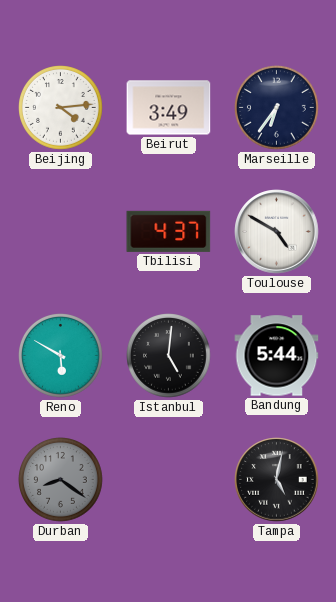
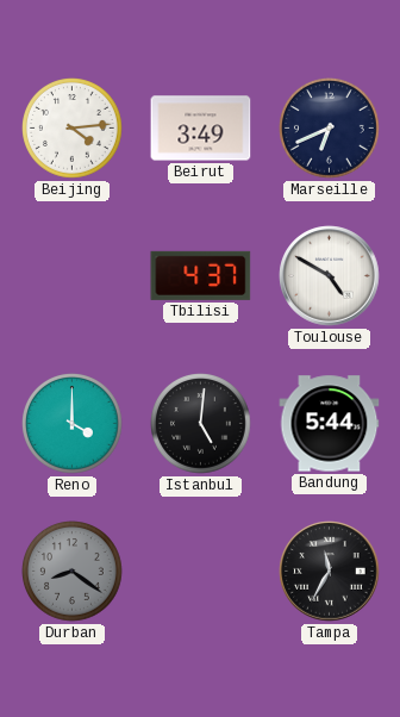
Marseille: 6:36 -> 6:41 (330, 129)
Reno: 5:50 -> 4:00 (73, 424)
Tampa: 5:02 -> 11:35 (330, 572)
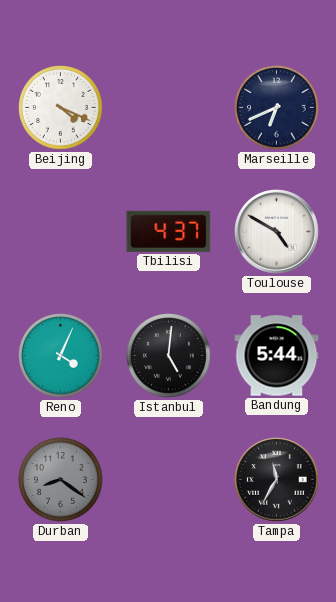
Beijing: 4:14 -> 4:19 (61, 108)
Beirut: 3:49 -> none (201, 129)
Reno: 4:00 -> 4:04 (61, 356)
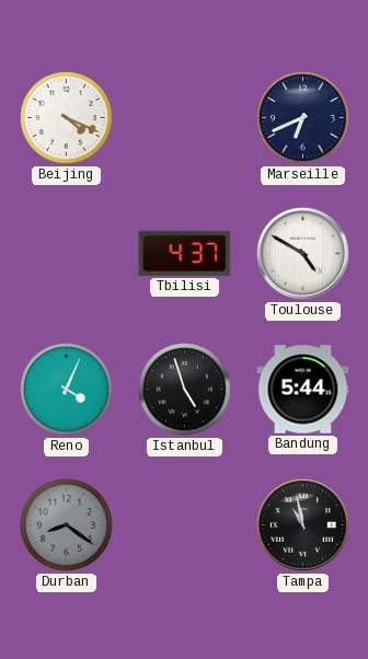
Istanbul: 5:01 -> 4:57 (185, 390)
Tampa: 11:35 -> 10:58 (303, 525)
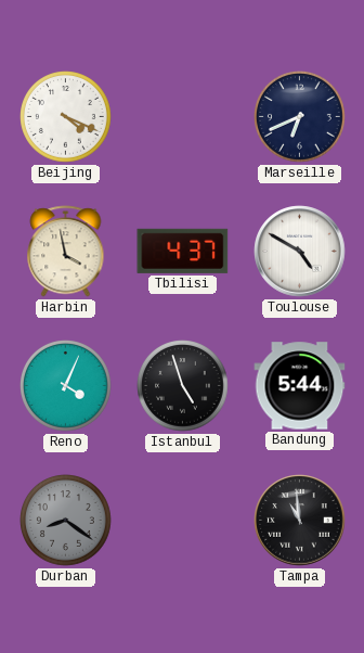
Harbin: none -> 3:58 (66, 252)
Tampa: 10:58 -> 10:59 (300, 521)
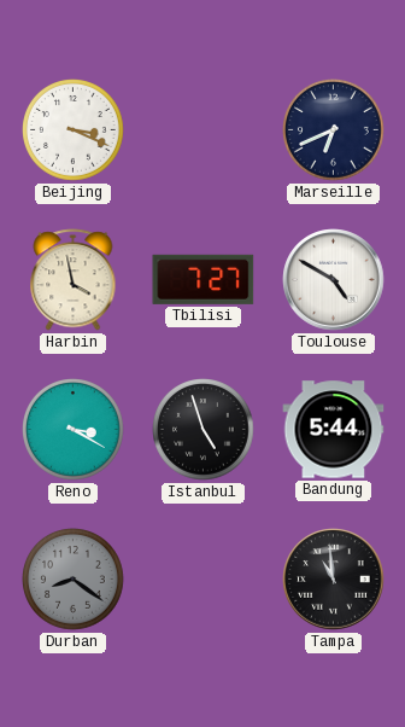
Beijing: 4:19 -> 3:19 (74, 130)
Tbilisi: 4:37 -> 7:27 (204, 279)
Reno: 4:04 -> 3:20 (74, 430)
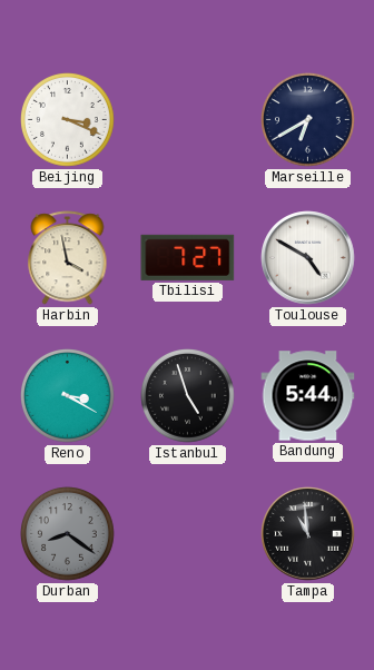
Marseille: 6:41 -> 6:40 (308, 120)
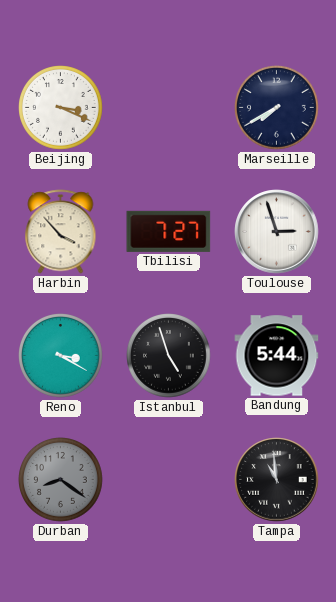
Marseille: 6:40 -> 7:40 (277, 108)
Harbin: 3:58 -> 3:53 (61, 232)
Toulouse: 4:50 -> 2:57 (277, 232)
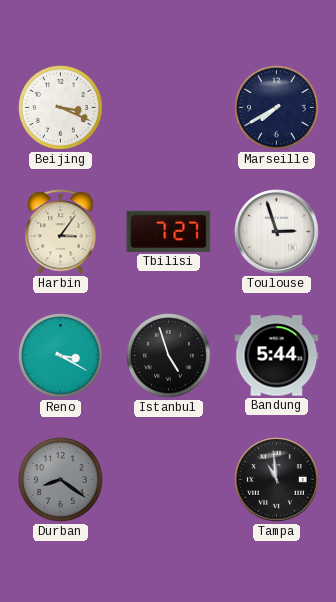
Harbin: 3:53 -> 3:06 (61, 232)
